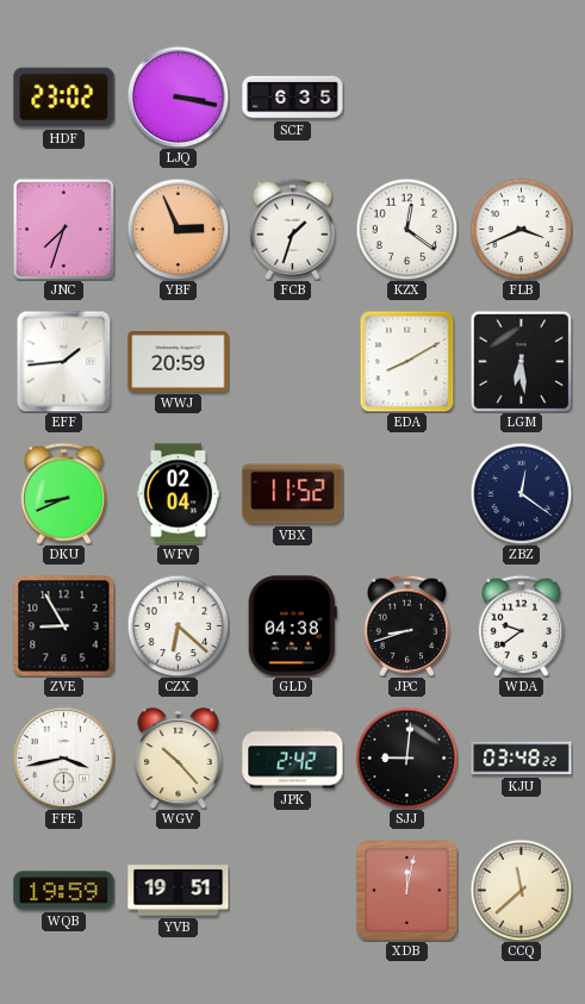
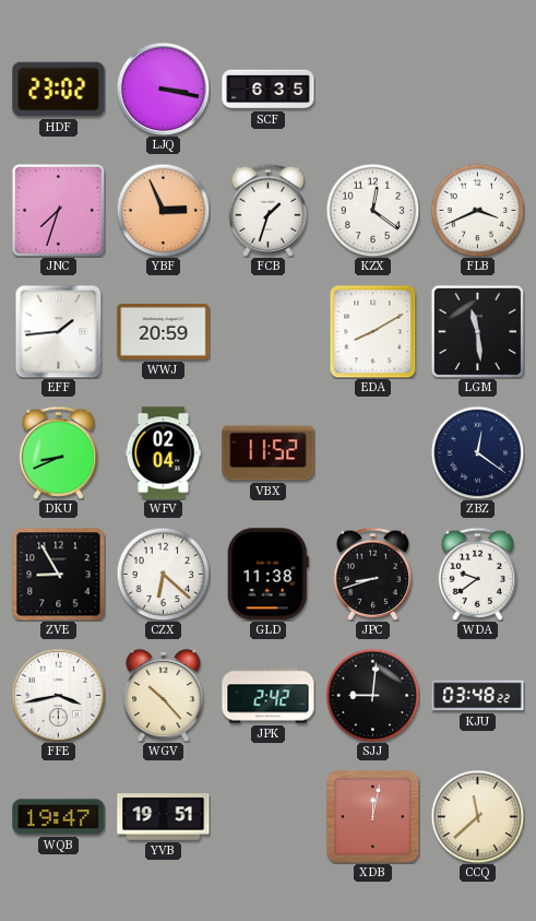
LGM: 6:29 -> 11:29 (477, 331)
GLD: 04:38 -> 11:38 (267, 575)
WQB: 19:59 -> 19:47 (59, 817)
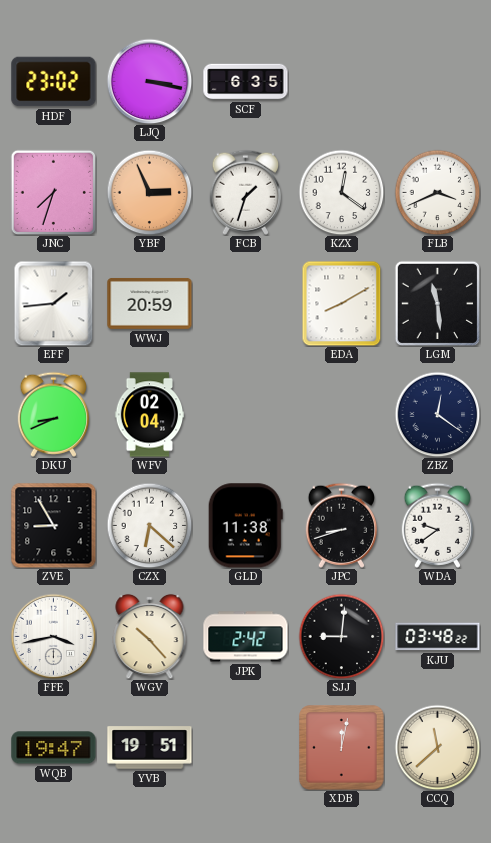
VBX: 11:52 -> none (269, 453)
